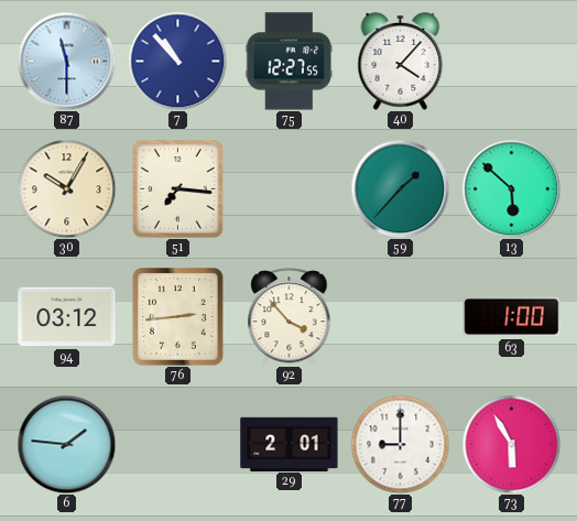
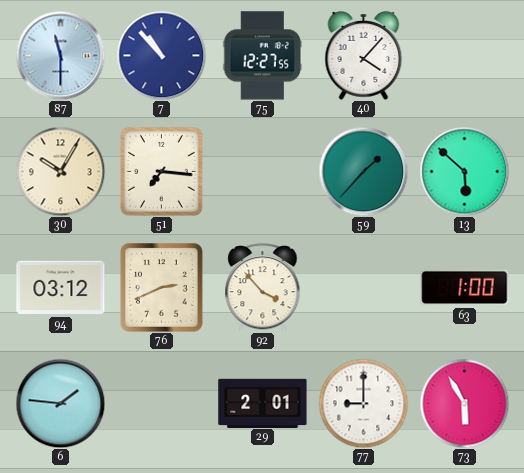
76: 2:44 -> 2:41 (162, 288)
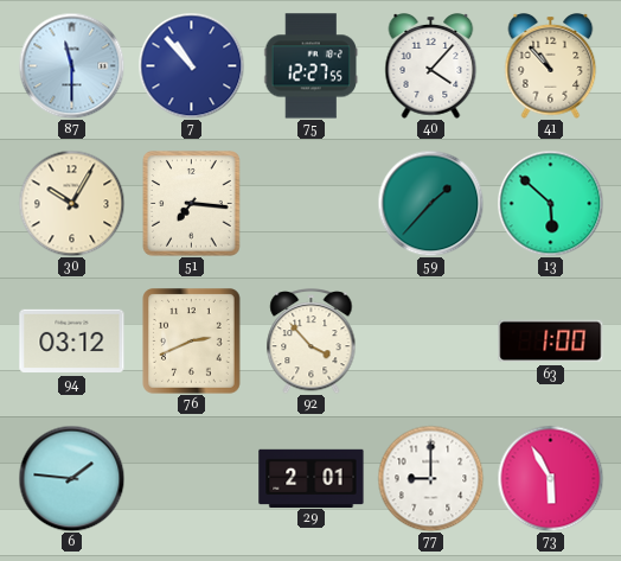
41: none -> 10:53 (551, 66)
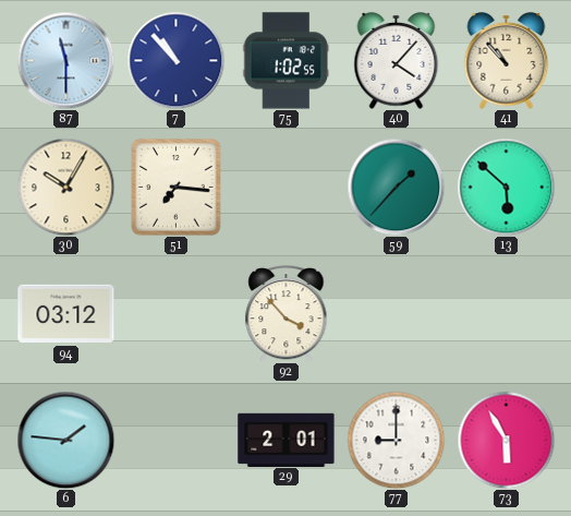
75: 12:27 -> 1:02 (287, 61)
76: 2:41 -> none (192, 342)
63: 1:00 -> none (551, 342)
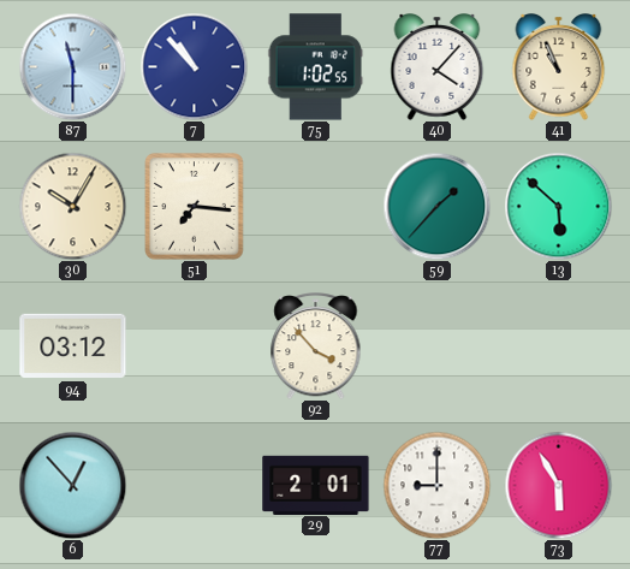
41: 10:53 -> 10:56 (559, 67)
6: 1:46 -> 12:53 (72, 485)
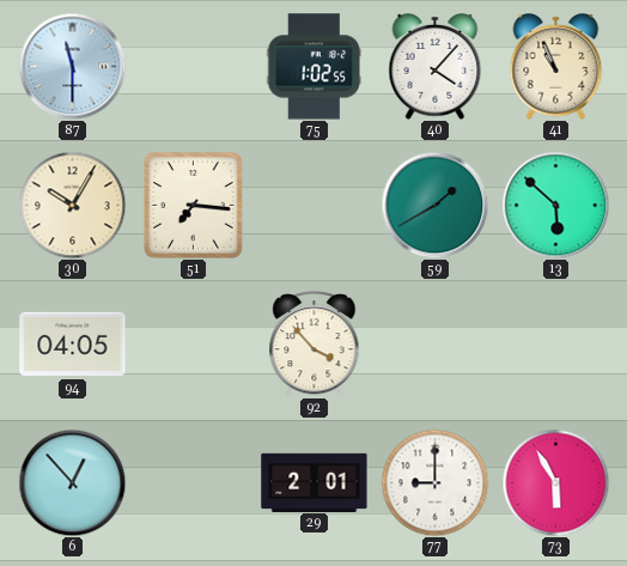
7: 10:53 -> none (194, 66)
59: 1:37 -> 1:40 (434, 205)
94: 03:12 -> 04:05 (73, 345)
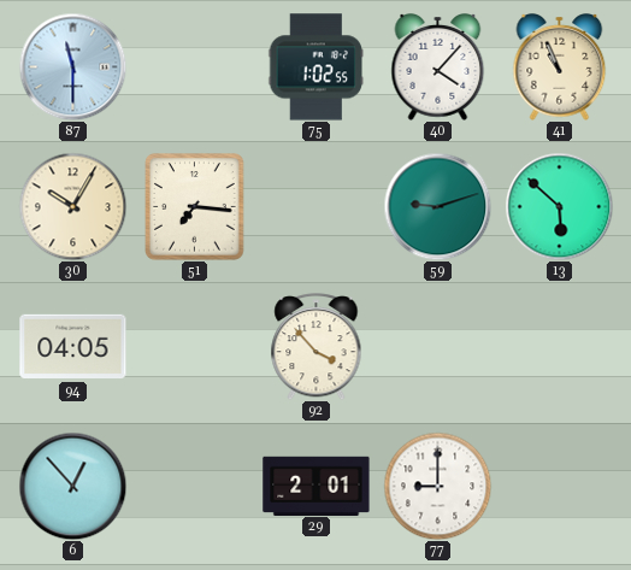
59: 1:40 -> 9:12 (437, 206)
73: 5:55 -> none (555, 482)
